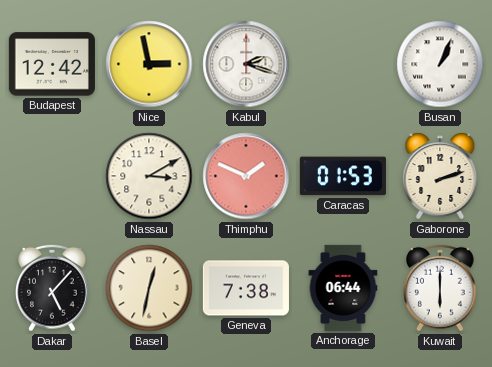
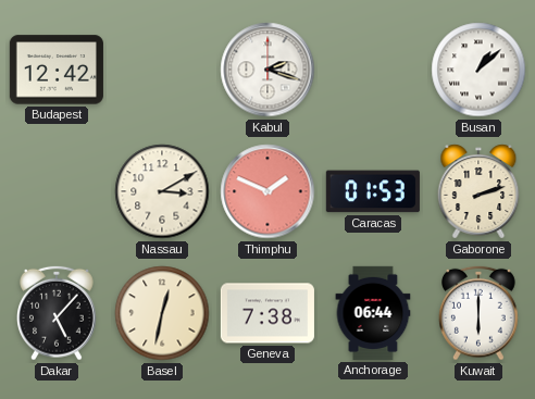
Nice: 2:58 -> none (149, 64)
Busan: 1:04 -> 1:08 (478, 70)
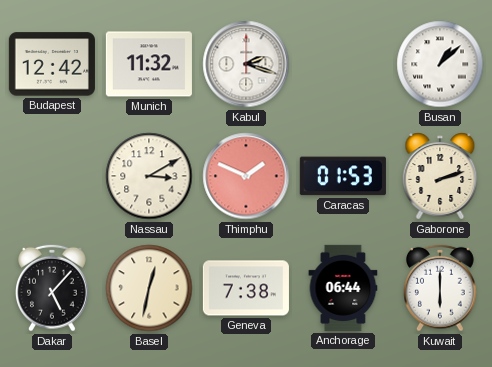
Munich: none -> 11:32 (149, 64)
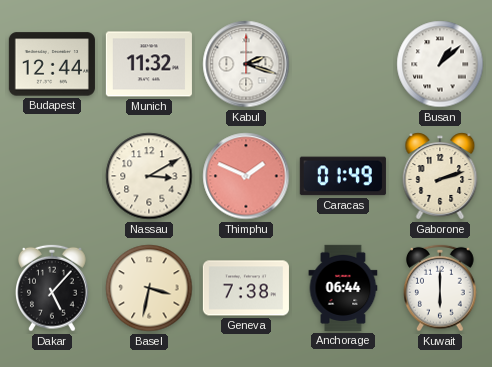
Budapest: 12:42 -> 12:44 (52, 64)
Caracas: 01:53 -> 01:49 (343, 176)
Basel: 12:32 -> 3:32 (149, 288)
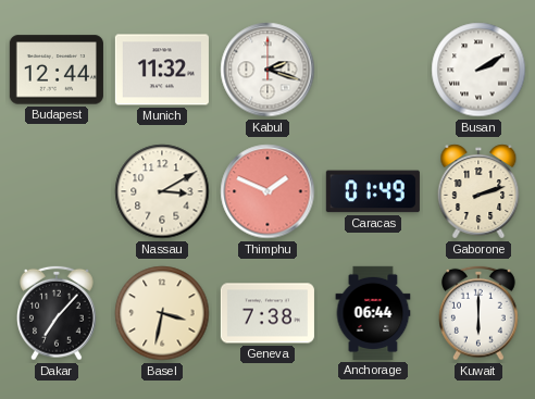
Busan: 1:08 -> 2:10 (478, 70)
Dakar: 5:07 -> 7:07 (58, 313)
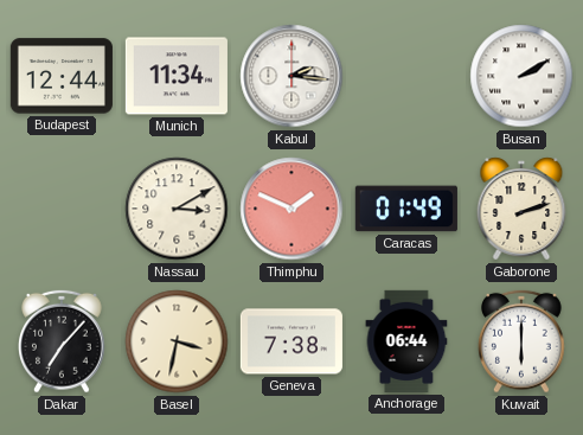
Munich: 11:32 -> 11:34 (177, 76)
Kabul: 2:18 -> 2:16 (291, 76)
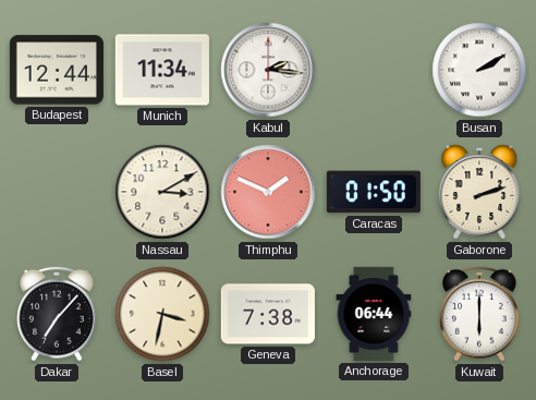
Caracas: 01:49 -> 01:50 (374, 192)
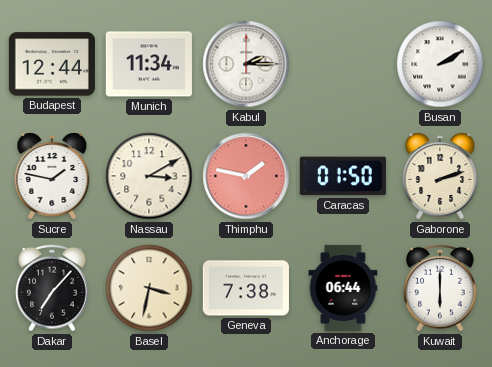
Kabul: 2:16 -> 2:15 (246, 64)
Sucre: none -> 1:47 (52, 176)
Thimphu: 1:49 -> 1:47 (246, 176)
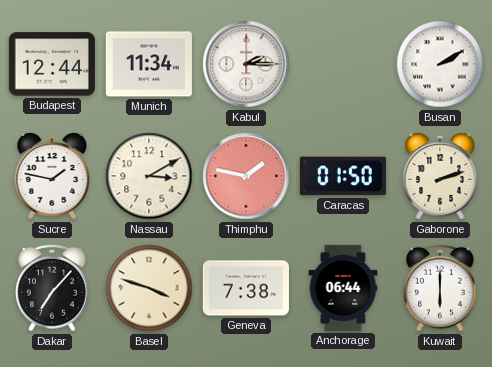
Basel: 3:32 -> 3:48 (149, 288)
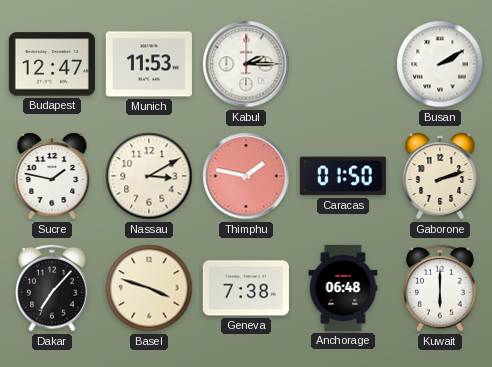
Budapest: 12:44 -> 12:47 (52, 64)
Munich: 11:34 -> 11:53 (149, 64)
Anchorage: 06:44 -> 06:48 (343, 288)
